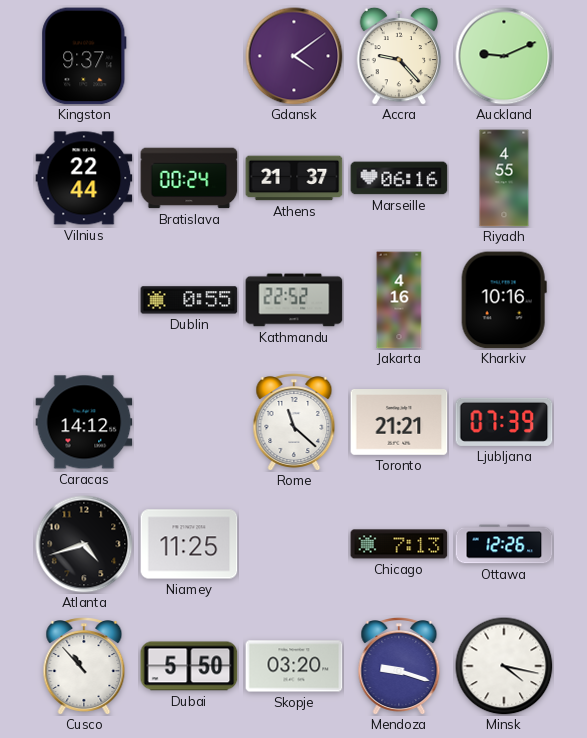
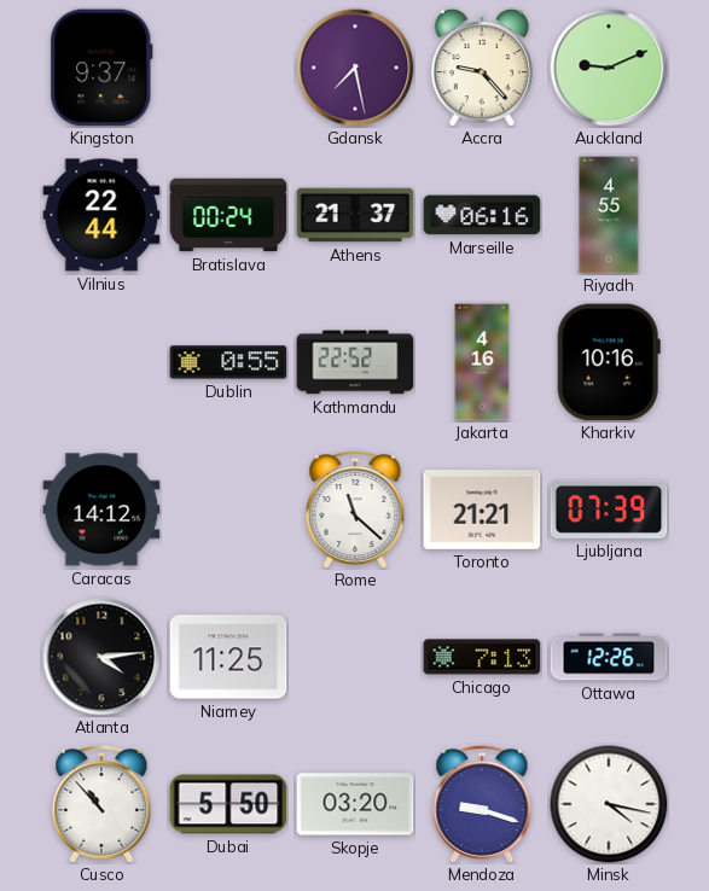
Gdansk: 4:09 -> 7:28 (355, 68)
Atlanta: 4:42 -> 4:14 (101, 657)
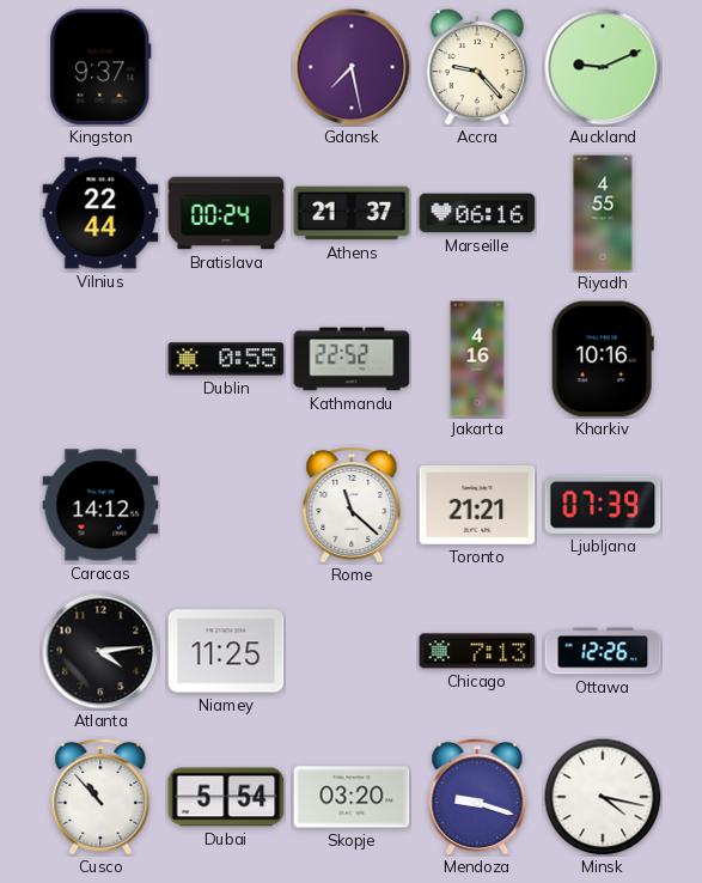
Dubai: 5:50 -> 5:54 (226, 797)
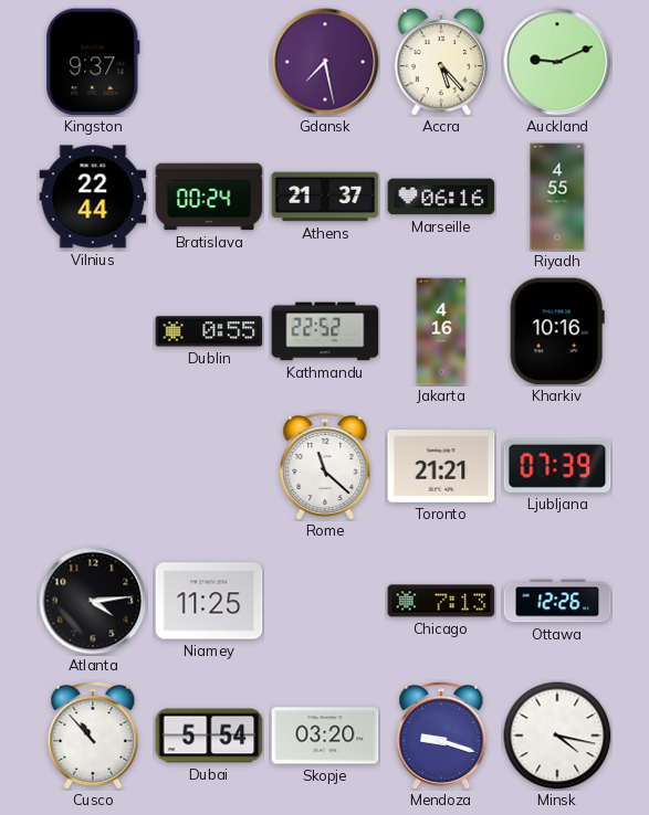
Accra: 9:23 -> 5:23 (441, 62)
Caracas: 14:12 -> none (100, 505)
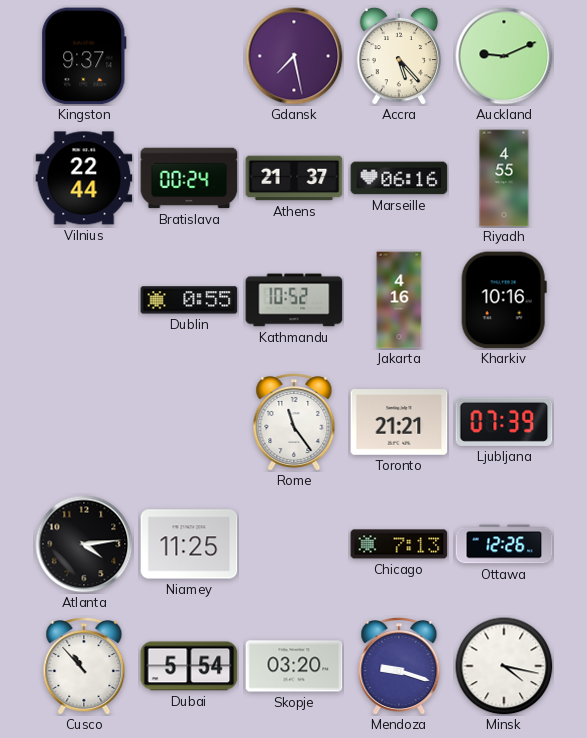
Kathmandu: 22:52 -> 10:52 (294, 300)
Rome: 11:22 -> 11:24 (294, 423)
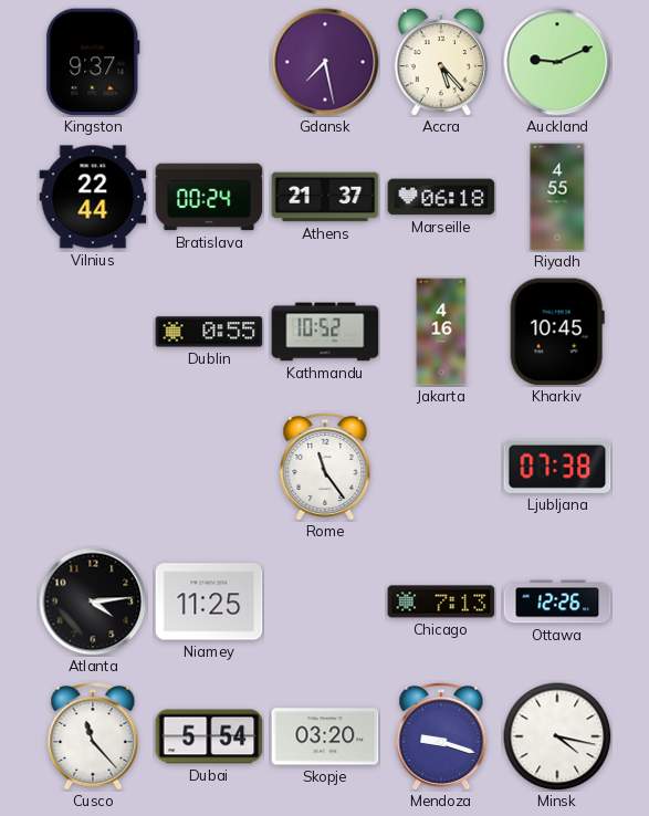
Marseille: 06:16 -> 06:18 (441, 197)
Kharkiv: 10:16 -> 10:45 (557, 332)
Toronto: 21:21 -> none (399, 423)
Ljubljana: 07:39 -> 07:38 (557, 467)
Cusco: 10:53 -> 11:23 (93, 737)
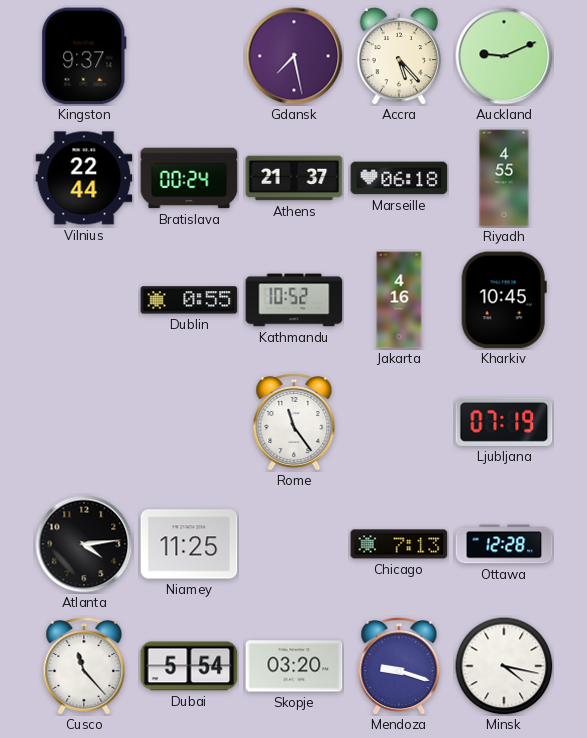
Ljubljana: 07:38 -> 07:19 (504, 422)
Ottawa: 12:26 -> 12:28 (504, 544)
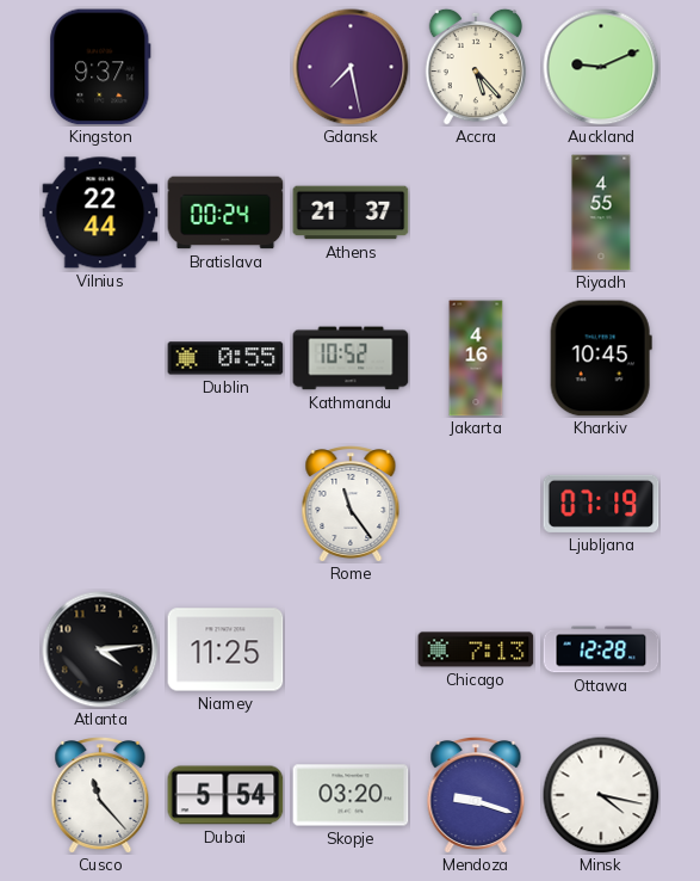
Marseille: 06:18 -> none (399, 178)
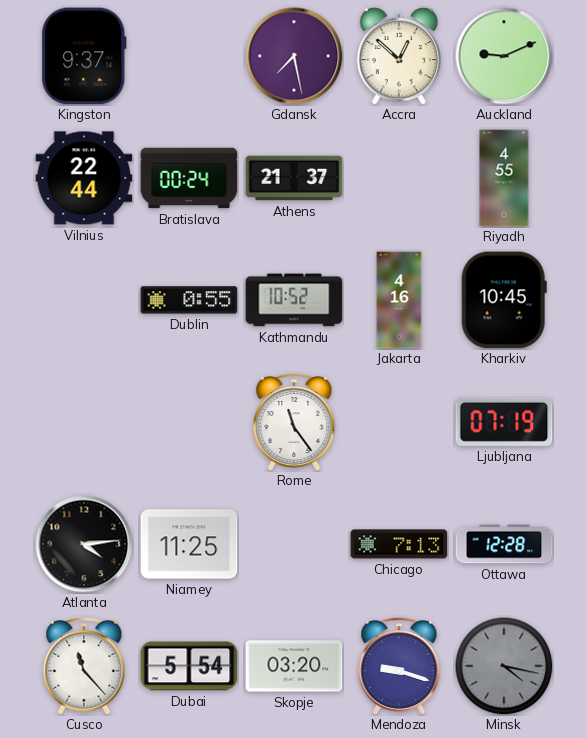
Accra: 5:23 -> 12:52 (399, 56)
Minsk dial: white -> grey (504, 666)
